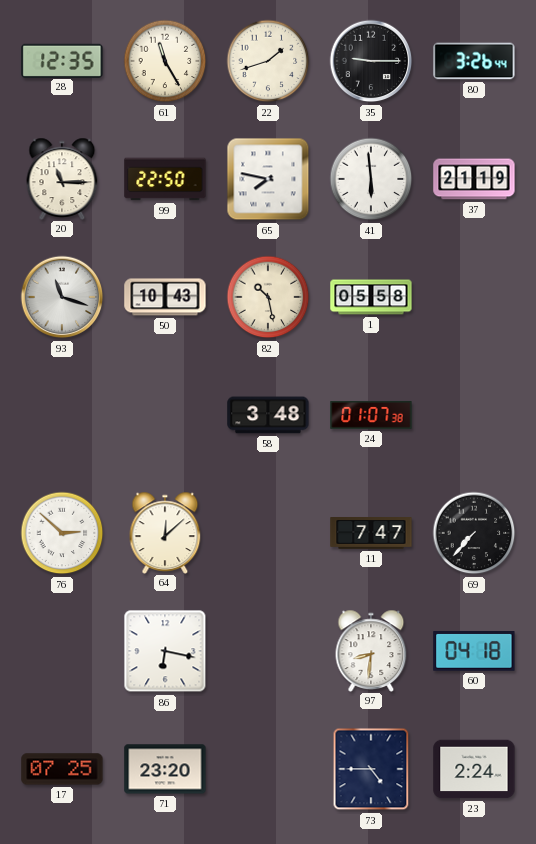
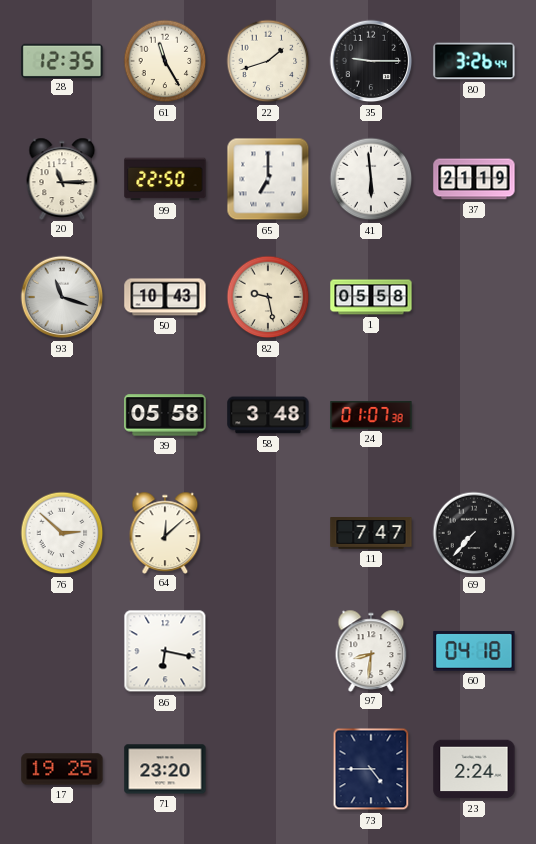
65: 7:47 -> 7:00 (268, 179)
82: 10:28 -> 9:28 (268, 297)
39: none -> 05:58 (165, 415)
17: 07:25 -> 19:25 (62, 769)
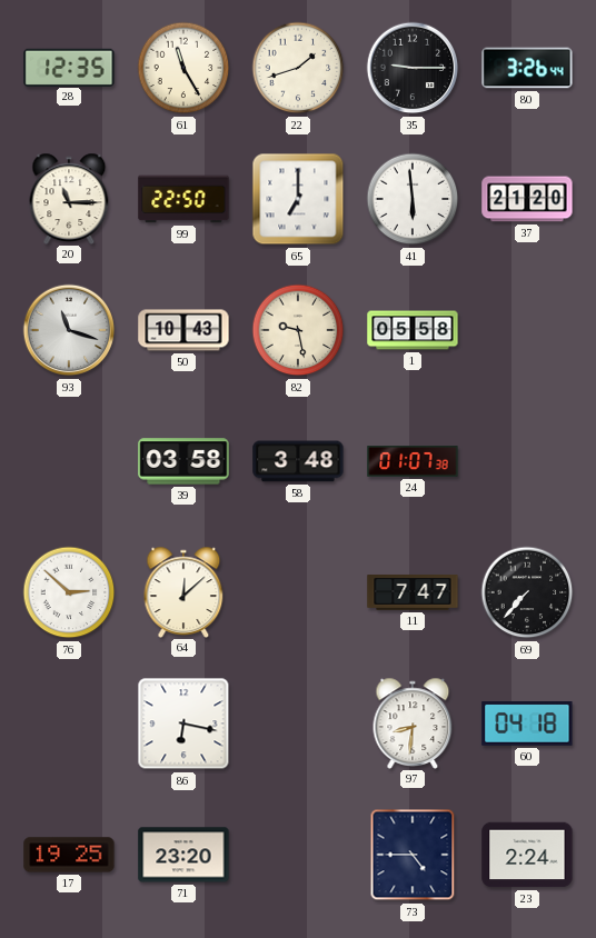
37: 21:19 -> 21:20 (527, 199)
39: 05:58 -> 03:58 (183, 461)
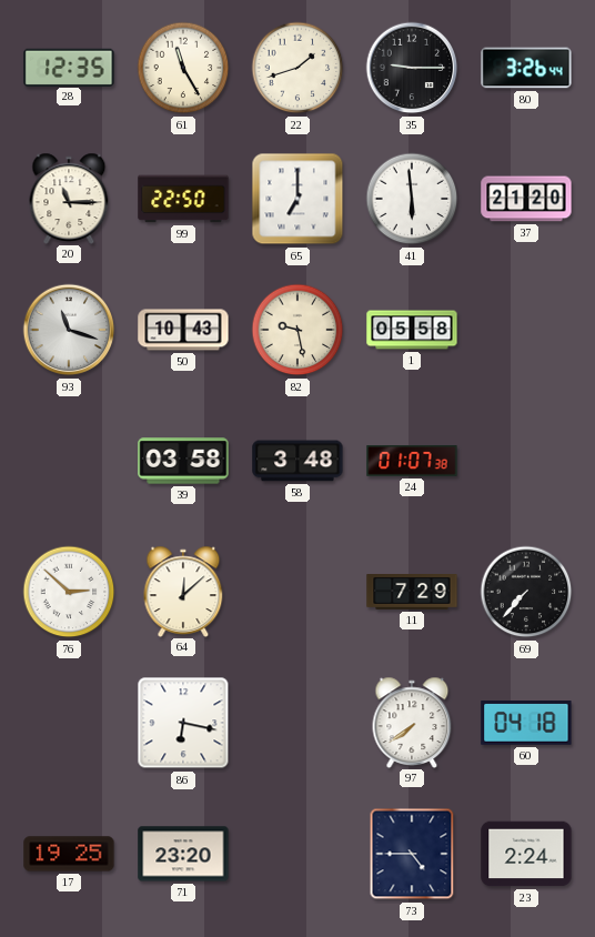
11: 7:47 -> 7:29 (412, 592)
97: 8:31 -> 7:39 (412, 722)
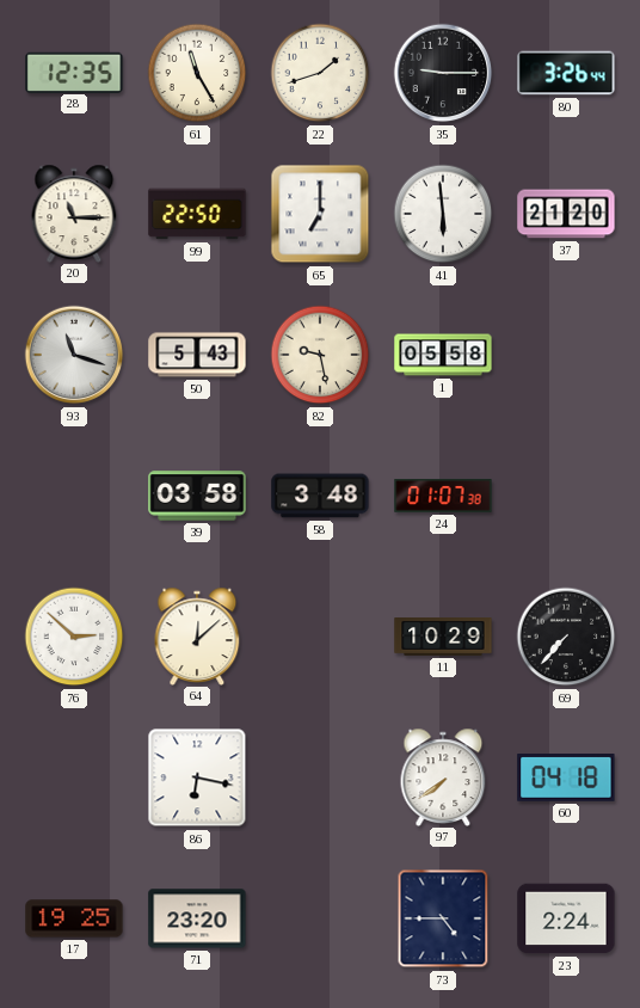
50: 10:43 -> 5:43 (197, 355)
11: 7:29 -> 10:29 (443, 637)
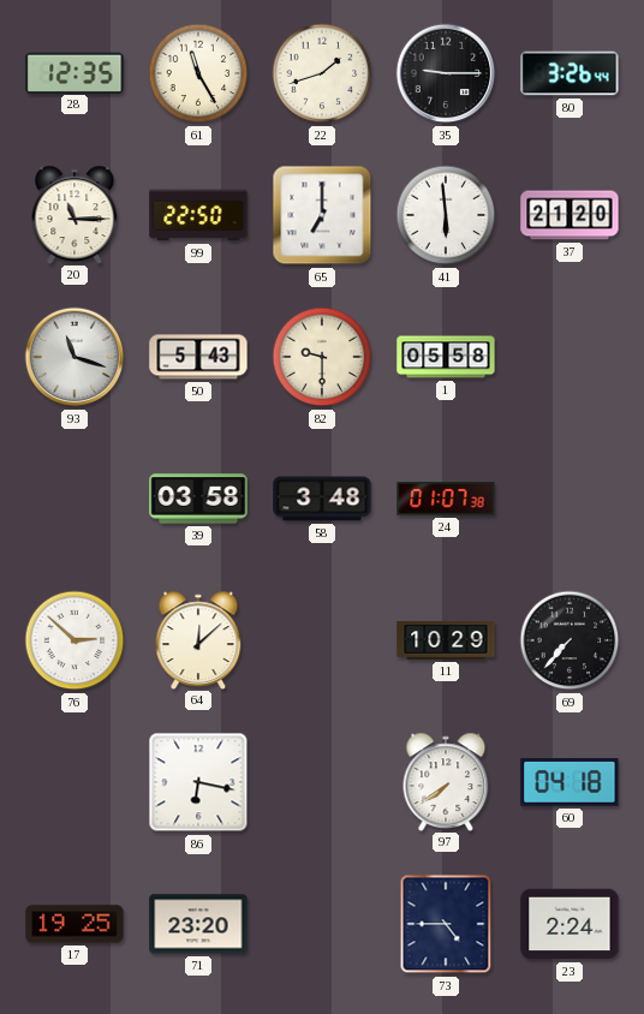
82: 9:28 -> 9:30 (322, 357)
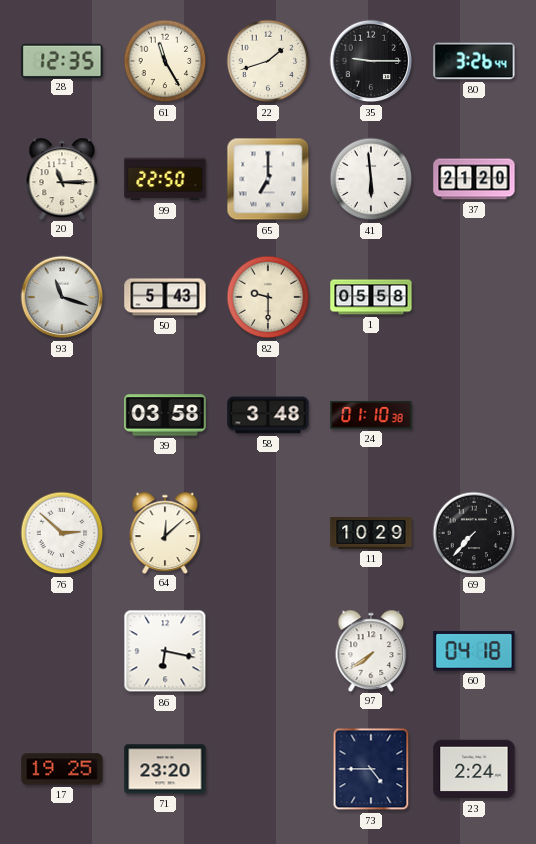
24: 01:07 -> 01:10 (371, 415)
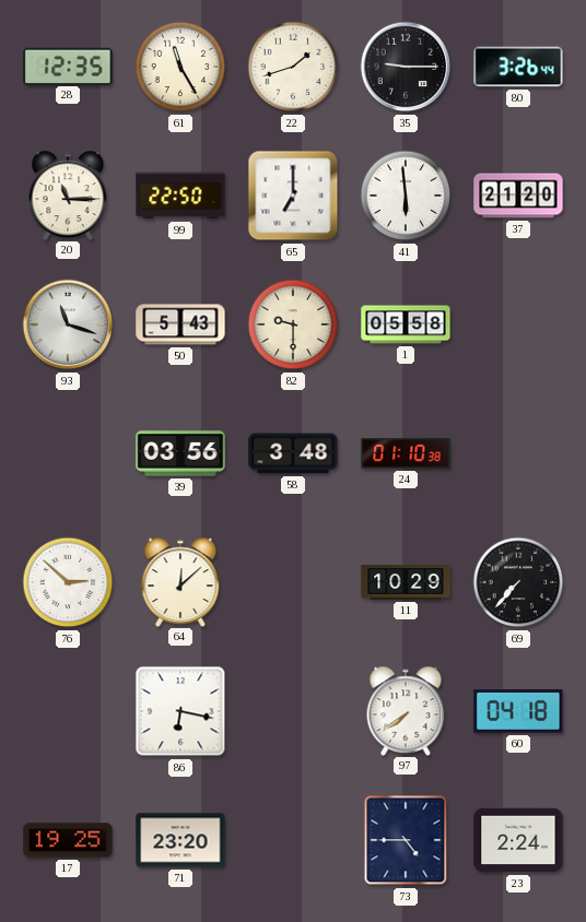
39: 03:58 -> 03:56 (180, 453)
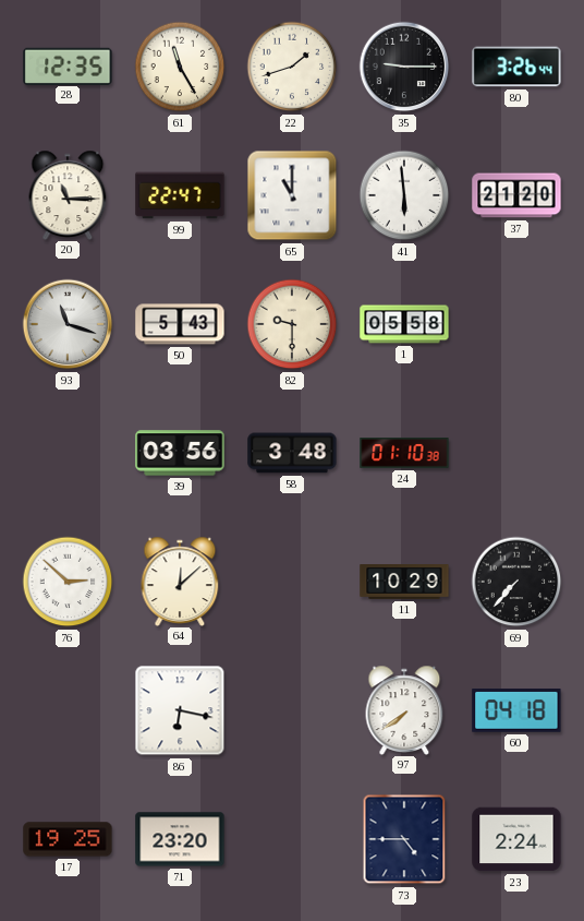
99: 22:50 -> 22:47 (180, 195)
65: 7:00 -> 11:00 (292, 195)
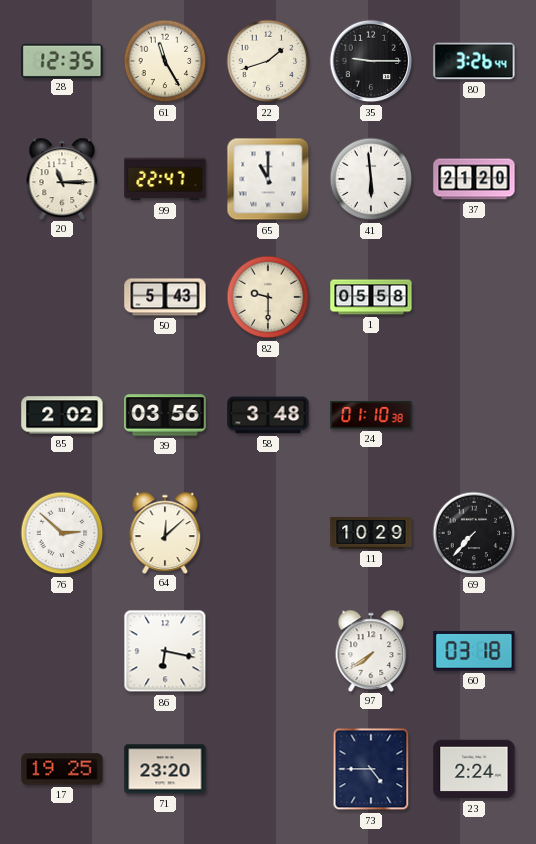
93: 11:18 -> none (68, 324)
85: none -> 2:02 (62, 415)
60: 04:18 -> 03:18 (474, 652)
